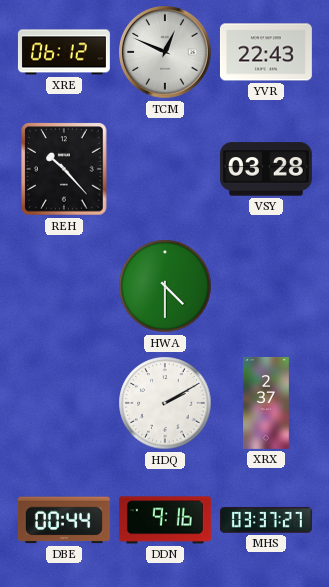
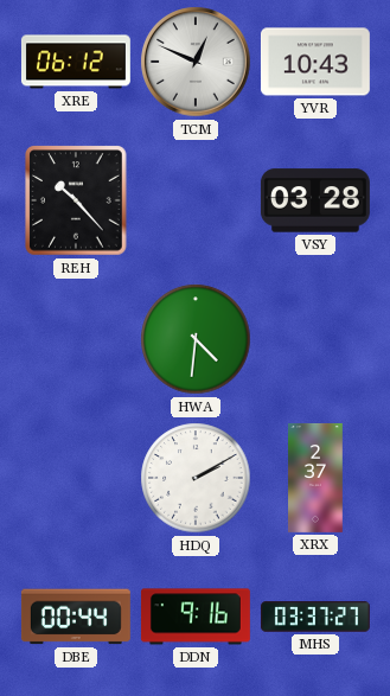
YVR: 22:43 -> 10:43 (315, 62)
HWA: 4:30 -> 4:31 (196, 339)
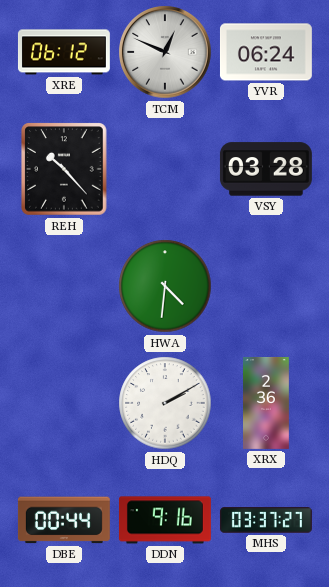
YVR: 10:43 -> 06:24 (266, 52)
XRX: 2:37 -> 2:36 (267, 403)
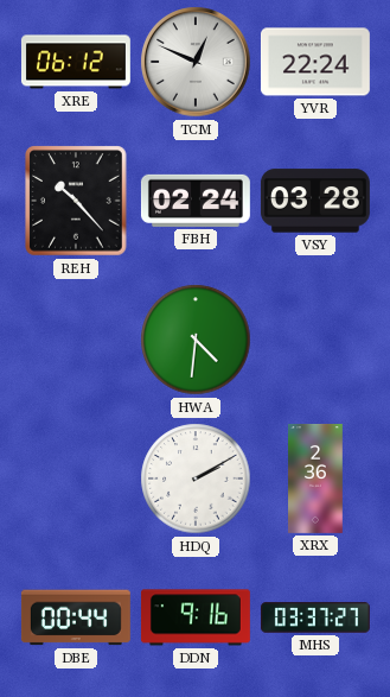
YVR: 06:24 -> 22:24 (315, 62)
FBH: none -> 02:24 (196, 201)
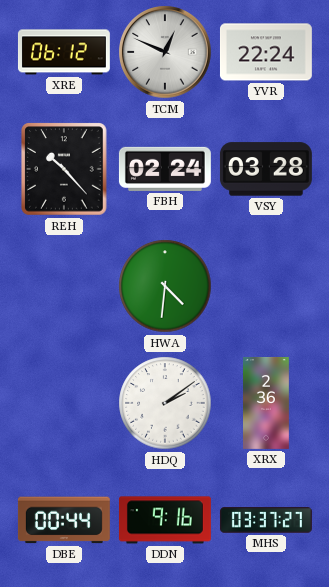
HDQ: 2:10 -> 2:09 (165, 403)
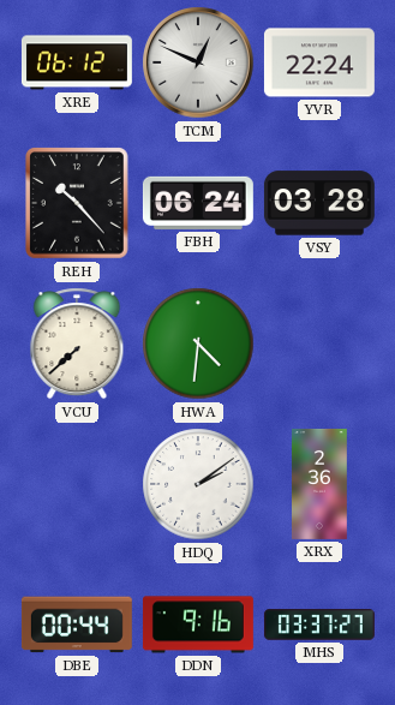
FBH: 02:24 -> 06:24 (198, 203)
VCU: none -> 7:38 (77, 343)
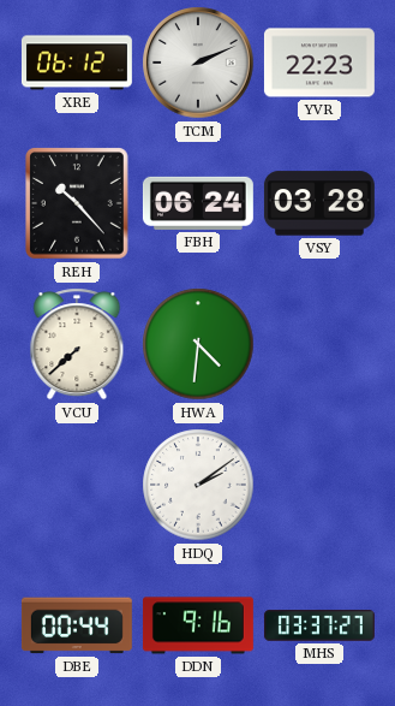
TCM: 12:49 -> 2:11 (198, 63)
YVR: 22:24 -> 22:23 (319, 63)
XRX: 2:36 -> none (321, 484)
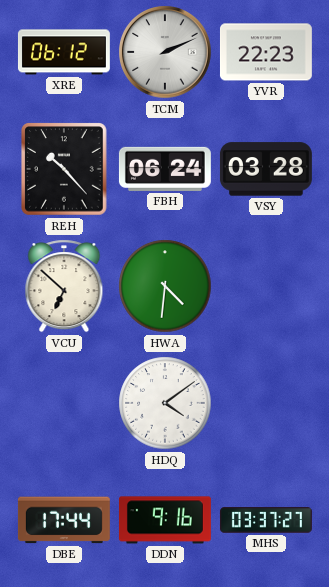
VCU: 7:38 -> 6:52 (64, 286)
HDQ: 2:09 -> 4:09 (165, 403)
DBE: 00:44 -> 17:44 (64, 520)
